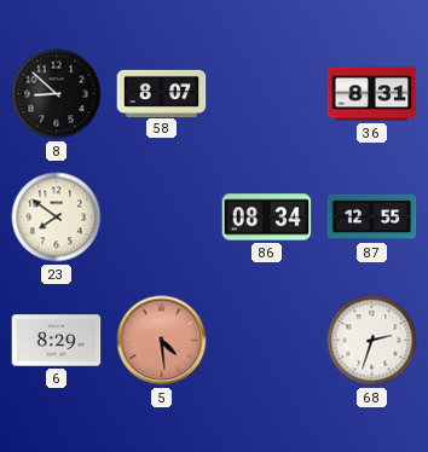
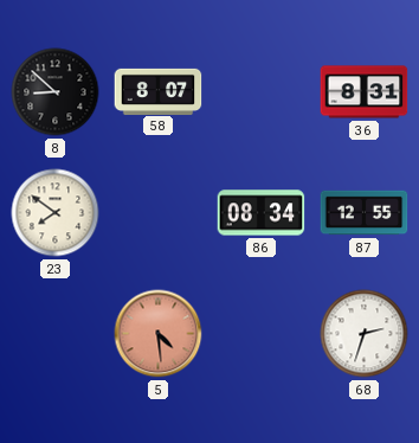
6: 8:29 -> none (57, 341)
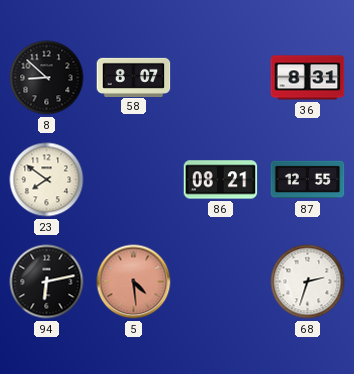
86: 08:34 -> 08:21 (221, 180)
94: none -> 6:13 (47, 282)
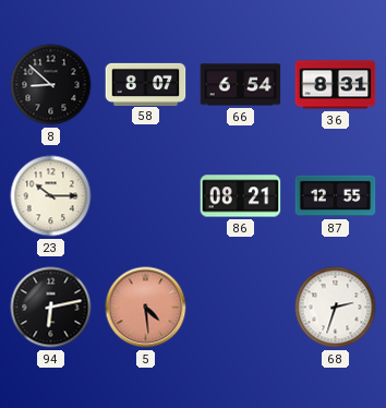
66: none -> 6:54 (241, 85)
23: 7:51 -> 10:15 (51, 196)
